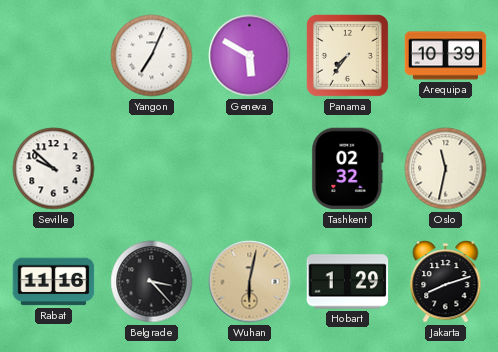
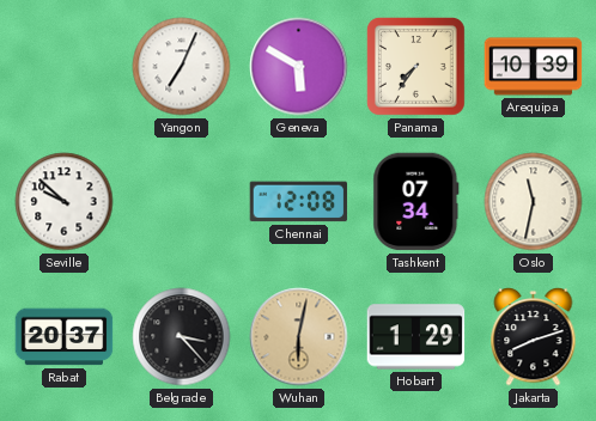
Chennai: none -> 12:08 (299, 202)
Tashkent: 02:32 -> 07:34 (416, 202)
Rabat: 11:16 -> 20:37 (65, 337)
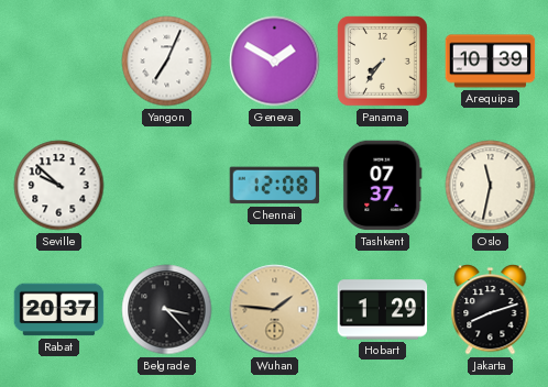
Geneva: 5:50 -> 1:50 (275, 62)
Tashkent: 07:34 -> 07:37 (383, 186)
Wuhan: 6:02 -> 1:46 (275, 310)
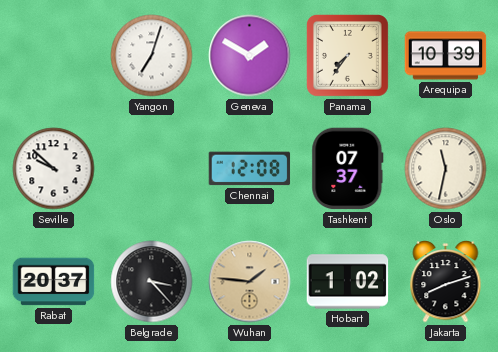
Yangon: 7:04 -> 7:03 (152, 56)
Hobart: 1:29 -> 1:02 (348, 282)
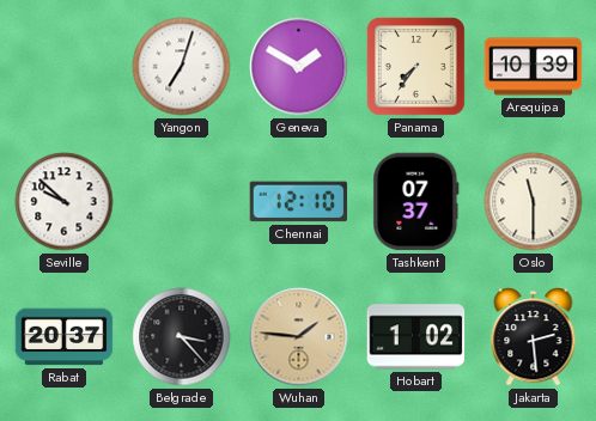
Chennai: 12:08 -> 12:10 (299, 202)
Oslo: 11:32 -> 11:30 (534, 202)
Jakarta: 8:12 -> 2:29 (534, 337)
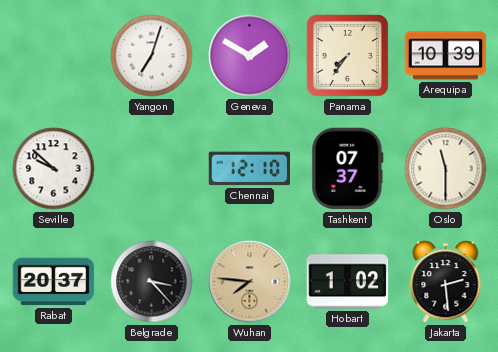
Wuhan: 1:46 -> 7:46 (250, 282)
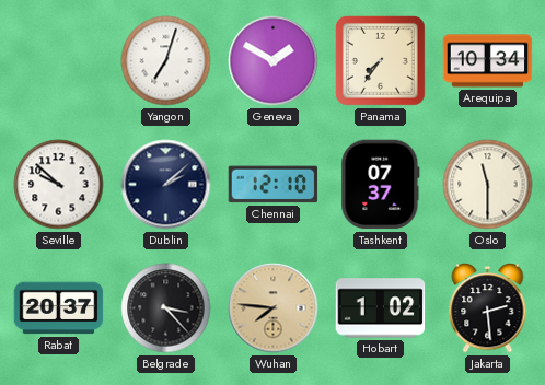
Arequipa: 10:39 -> 10:34 (488, 61)
Dublin: none -> 2:08 (166, 185)
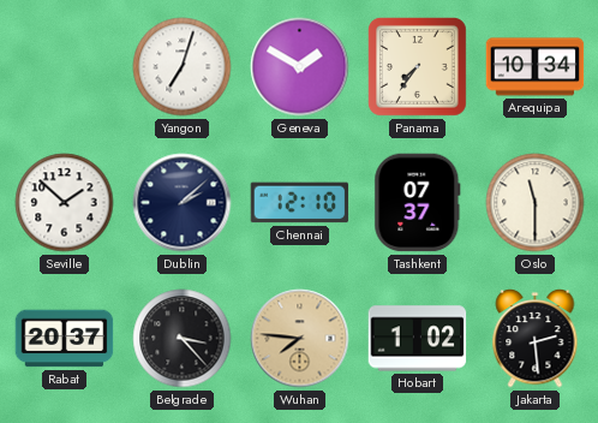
Seville: 9:52 -> 1:52 (65, 203)
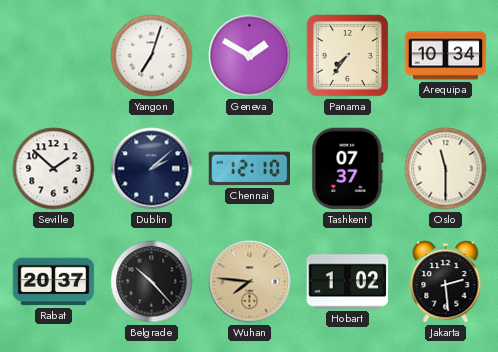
Belgrade: 3:23 -> 10:23 (152, 282)
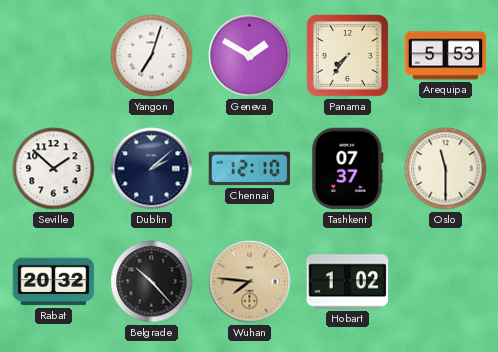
Arequipa: 10:34 -> 5:53 (446, 56)
Rabat: 20:37 -> 20:32 (54, 282)
Jakarta: 2:29 -> none (446, 282)
